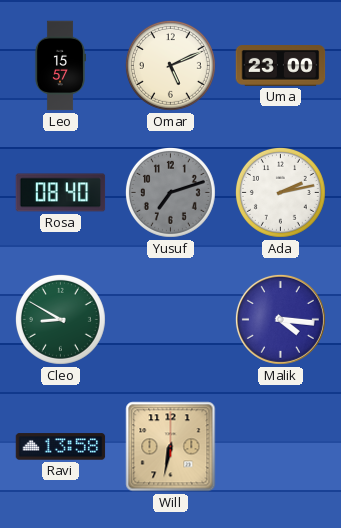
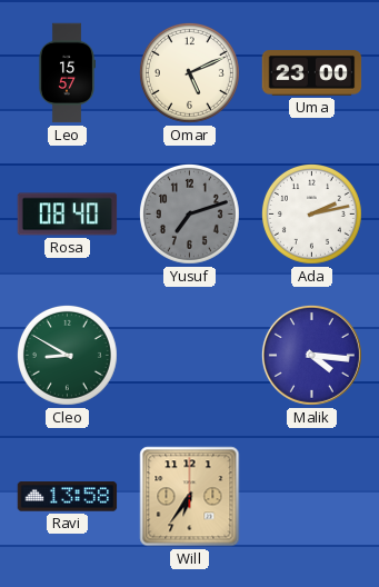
Will: 6:32 -> 6:36 (190, 497)
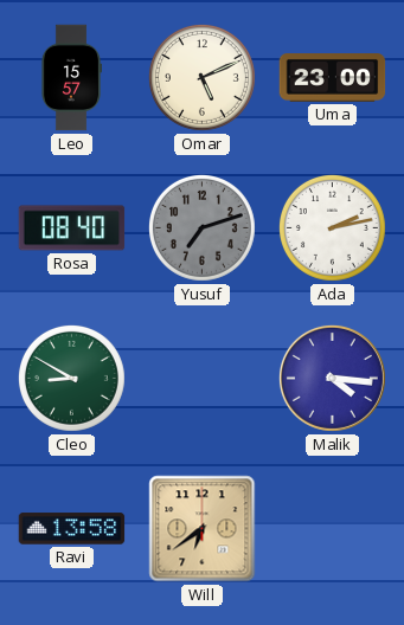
Will: 6:36 -> 6:39 (203, 529)
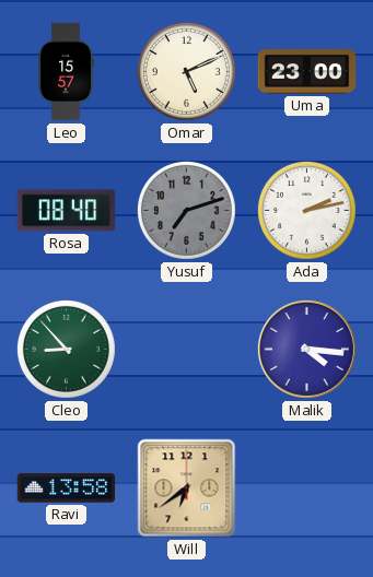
Cleo: 8:50 -> 8:53 (66, 349)
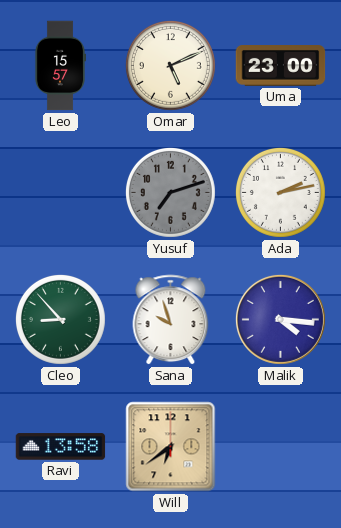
Rosa: 08:40 -> none (67, 211)
Sana: none -> 9:57 (171, 320)
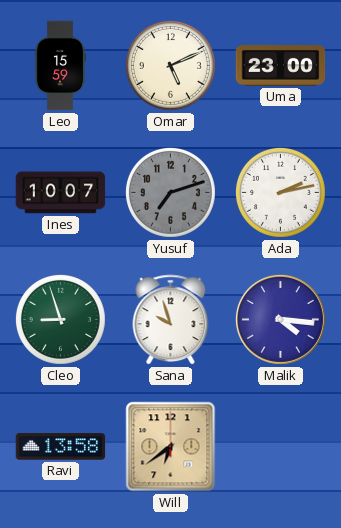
Leo: 15:57 -> 15:59 (59, 66)
Ines: none -> 10:07 (61, 193)
Cleo: 8:53 -> 8:57 (60, 319)
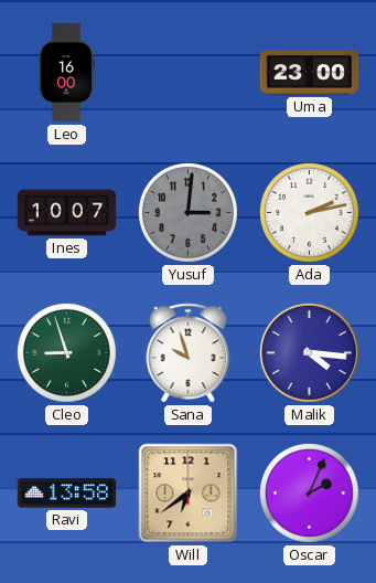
Leo: 15:59 -> 16:00 (65, 73)
Omar: 5:11 -> none (170, 65)
Yusuf: 7:12 -> 3:01 (187, 212)
Oscar: none -> 2:04 (309, 492)
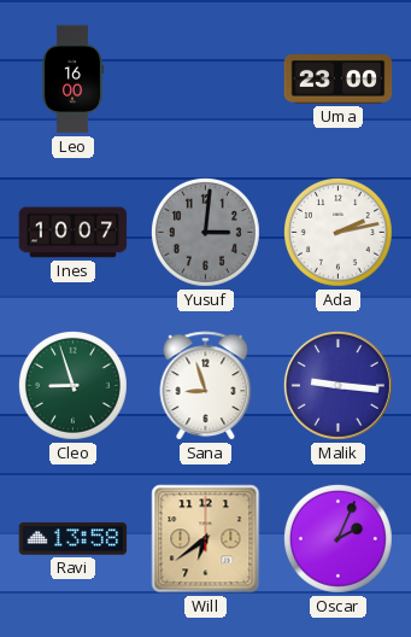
Sana: 9:57 -> 8:57 (206, 386)
Malik: 4:16 -> 9:16 (337, 385)
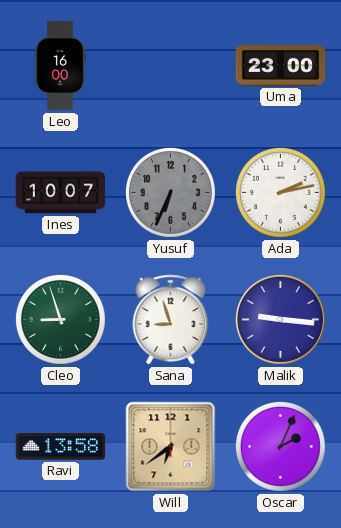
Yusuf: 3:01 -> 6:34 (170, 192)
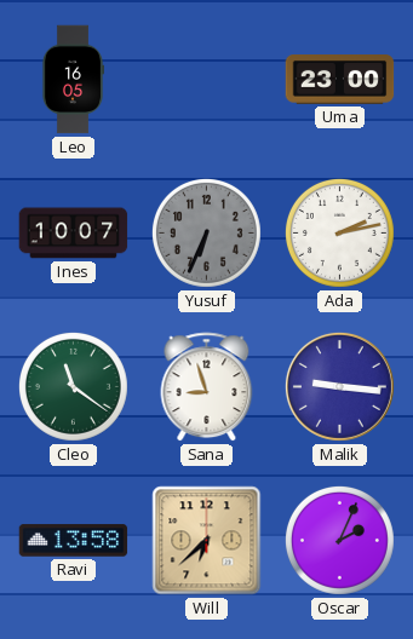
Leo: 16:00 -> 16:05 (71, 80)
Cleo: 8:57 -> 11:21 (73, 386)
Will: 6:39 -> 6:38 (207, 541)
